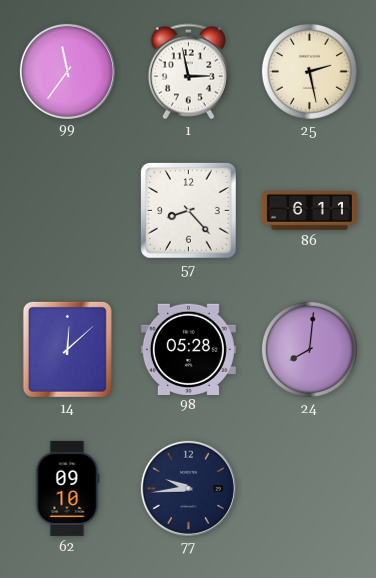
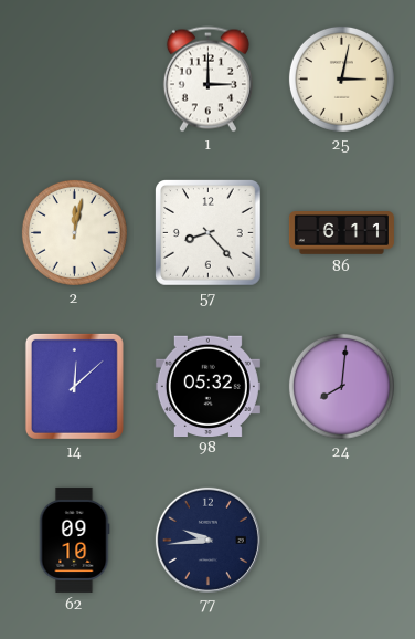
99: 11:36 -> none (67, 71)
1: 2:58 -> 3:00 (208, 80)
25: 2:28 -> 3:02 (341, 78)
2: none -> 12:02 (74, 232)
98: 05:28 -> 05:32 (208, 386)
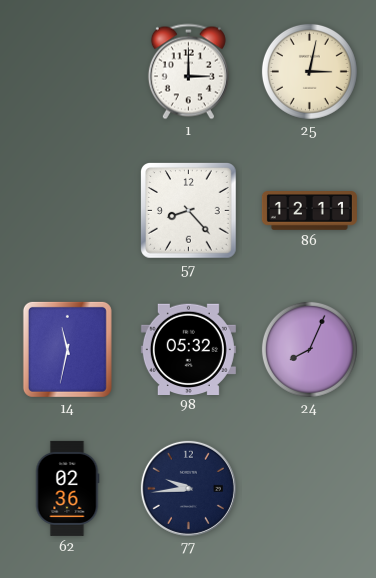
2: 12:02 -> none (74, 232)
86: 6:11 -> 12:11 (309, 211)
14: 12:08 -> 11:32 (67, 349)
24: 8:01 -> 8:04 (309, 349)
62: 09:10 -> 02:36 (67, 488)
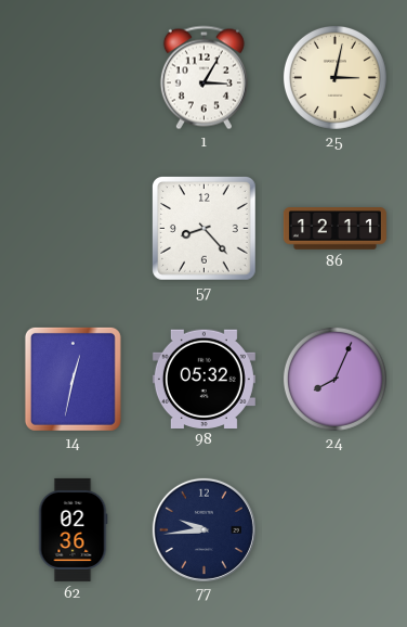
1: 3:00 -> 3:05 (203, 78)
14: 11:32 -> 12:32 (73, 379)
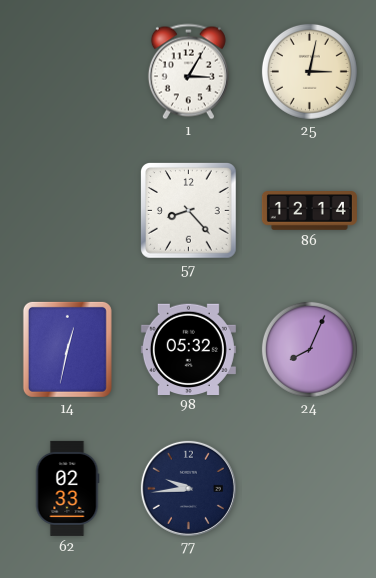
86: 12:11 -> 12:14 (309, 211)
62: 02:36 -> 02:33 (67, 488)
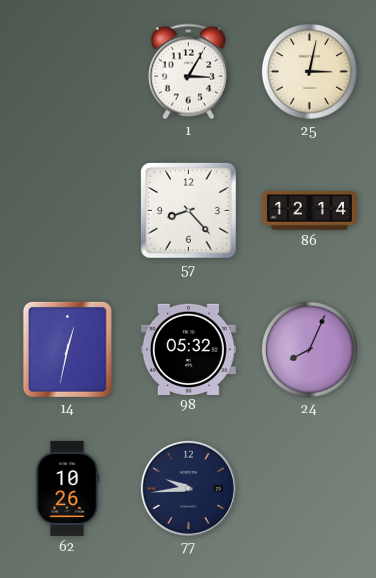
62: 02:33 -> 10:26 (67, 488)
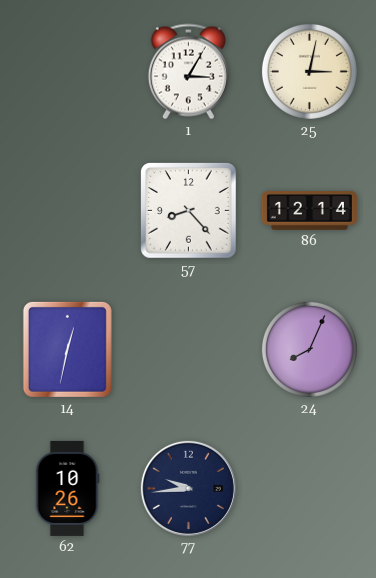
98: 05:32 -> none (188, 349)
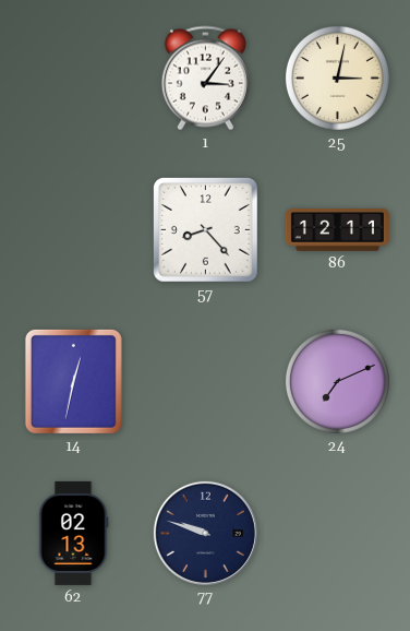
1: 3:05 -> 3:06 (205, 79)
86: 12:14 -> 12:11 (337, 230)
24: 8:04 -> 7:11 (337, 381)
62: 10:26 -> 02:13 (73, 533)
77: 9:44 -> 9:48 (205, 533)
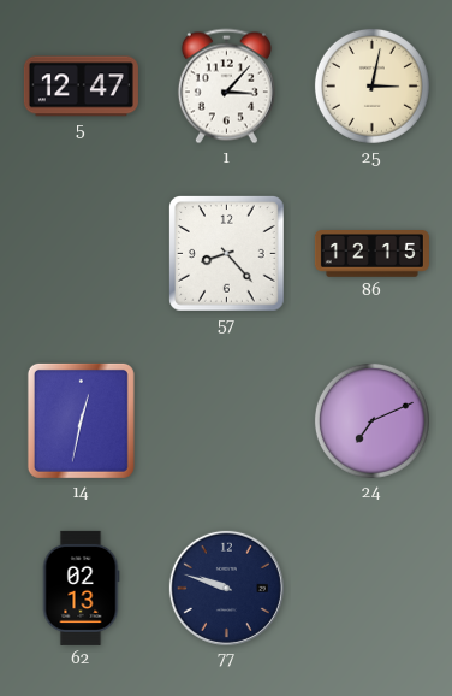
5: none -> 12:47 (81, 87)
1: 3:06 -> 3:07 (226, 87)
86: 12:11 -> 12:15 (371, 254)
